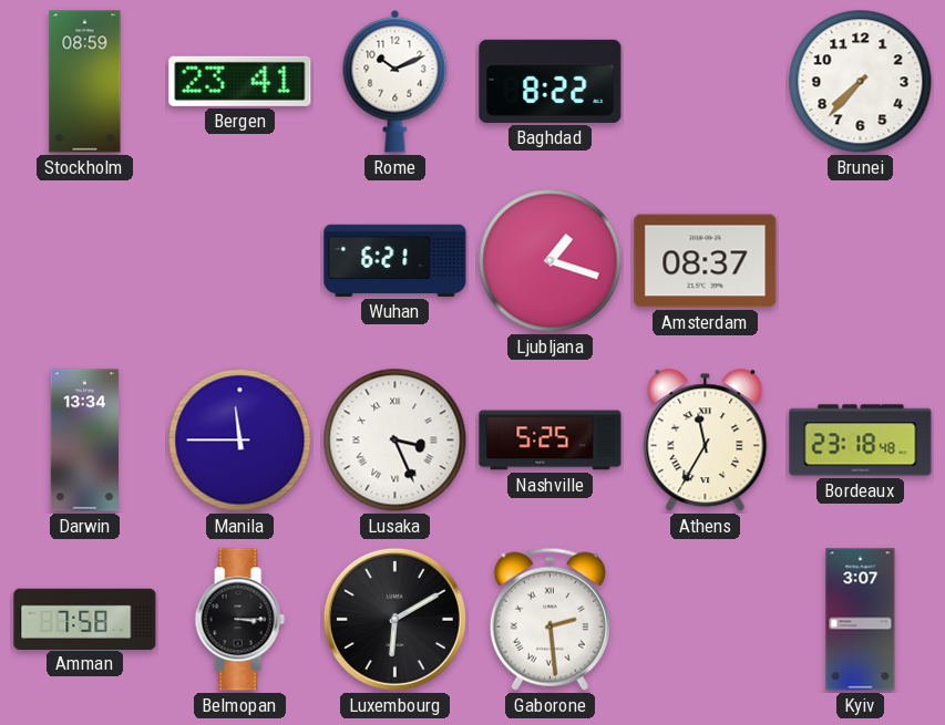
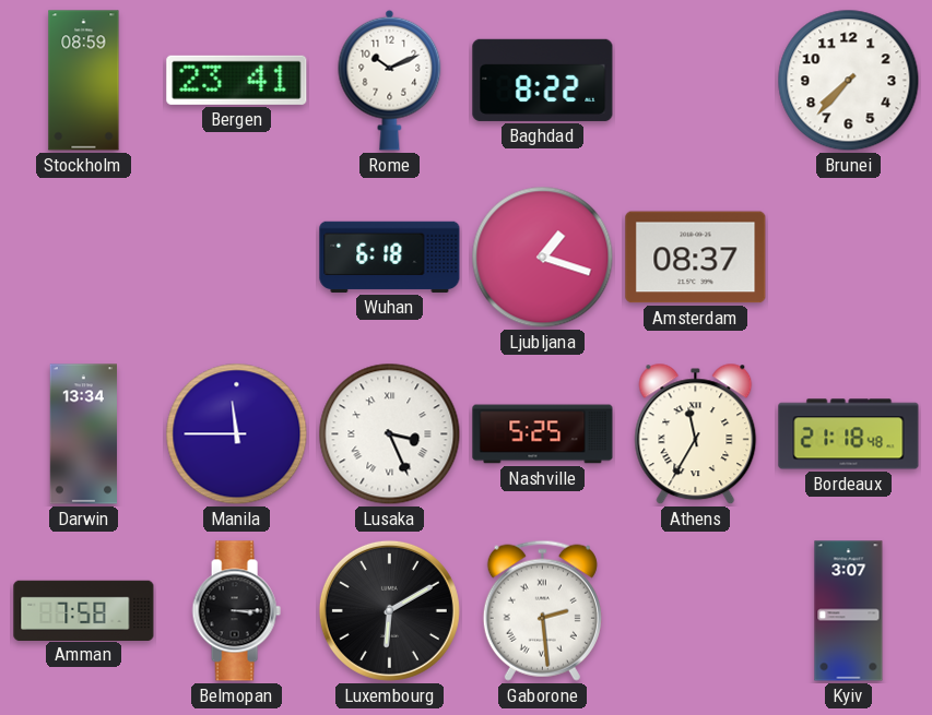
Wuhan: 6:21 -> 6:18 (390, 257)
Bordeaux: 23:18 -> 21:18 (849, 434)
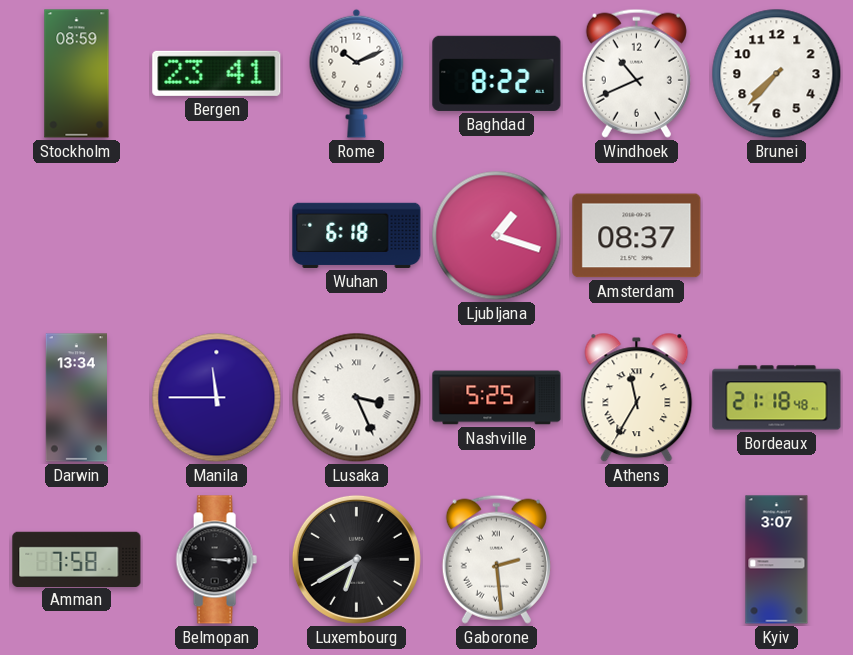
Windhoek: none -> 10:41 (636, 73)
Luxembourg: 6:10 -> 6:40 (356, 559)
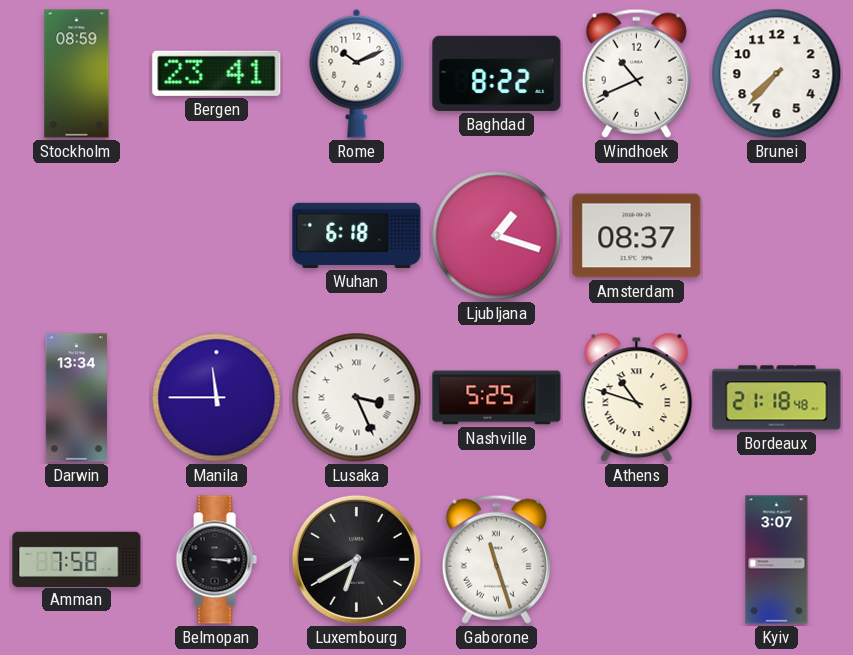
Athens: 11:35 -> 10:48 (637, 398)
Gaborone: 2:29 -> 11:27 (496, 559)
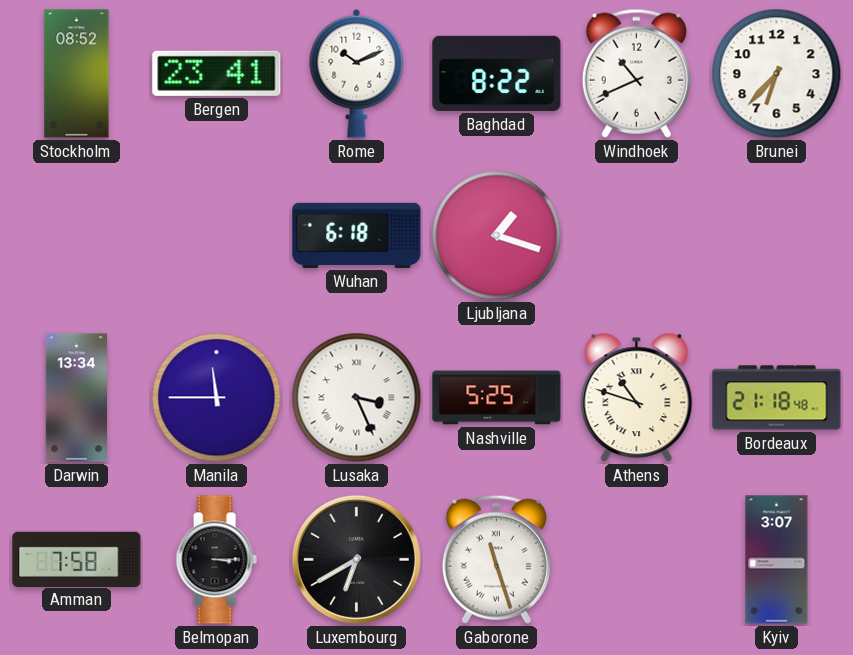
Stockholm: 08:59 -> 08:52 (77, 74)
Brunei: 7:37 -> 6:37 (777, 74)
Amsterdam: 08:37 -> none (637, 236)
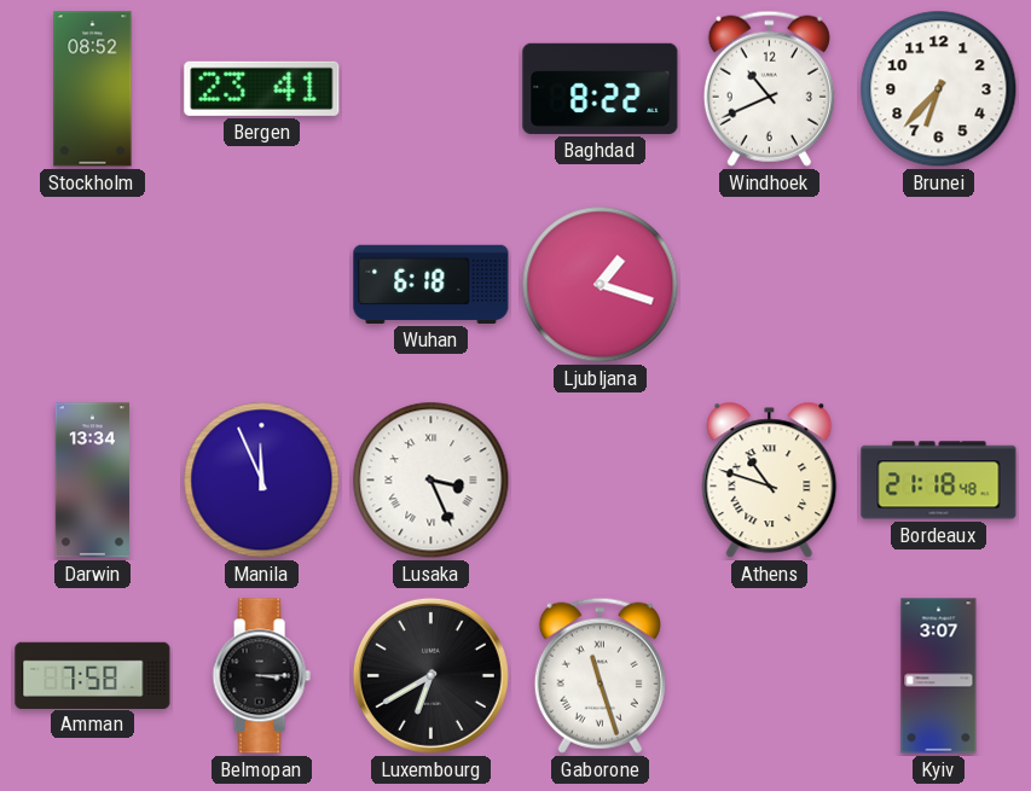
Rome: 10:11 -> none (357, 73)
Manila: 11:45 -> 11:56 (262, 481)
Nashville: 5:25 -> none (497, 398)
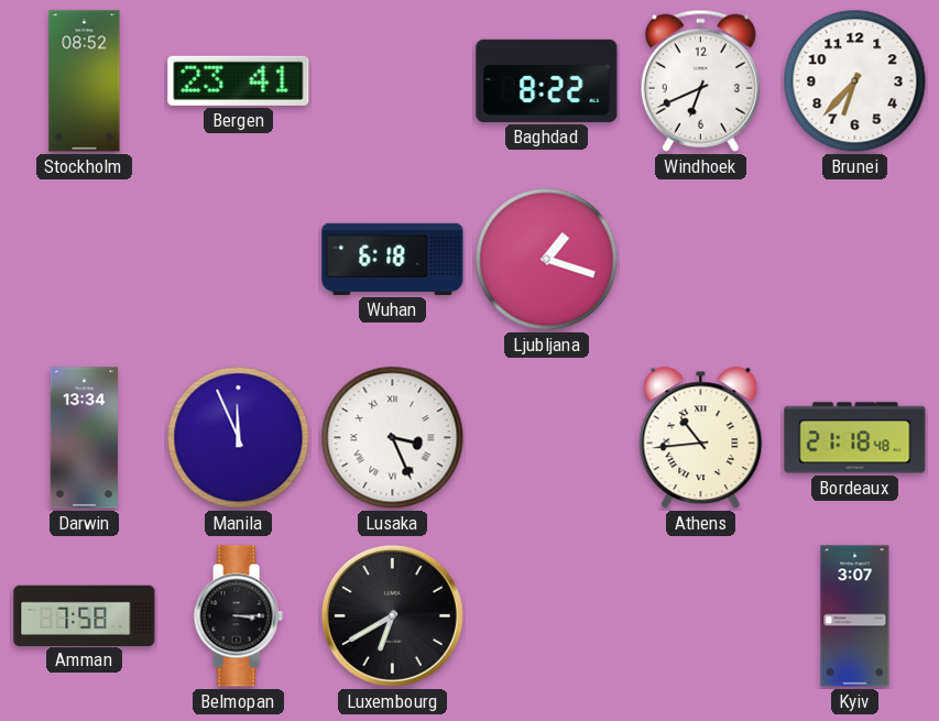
Windhoek: 10:41 -> 6:41 (700, 80)
Athens: 10:48 -> 10:44 (701, 438)
Gaborone: 11:27 -> none (600, 675)
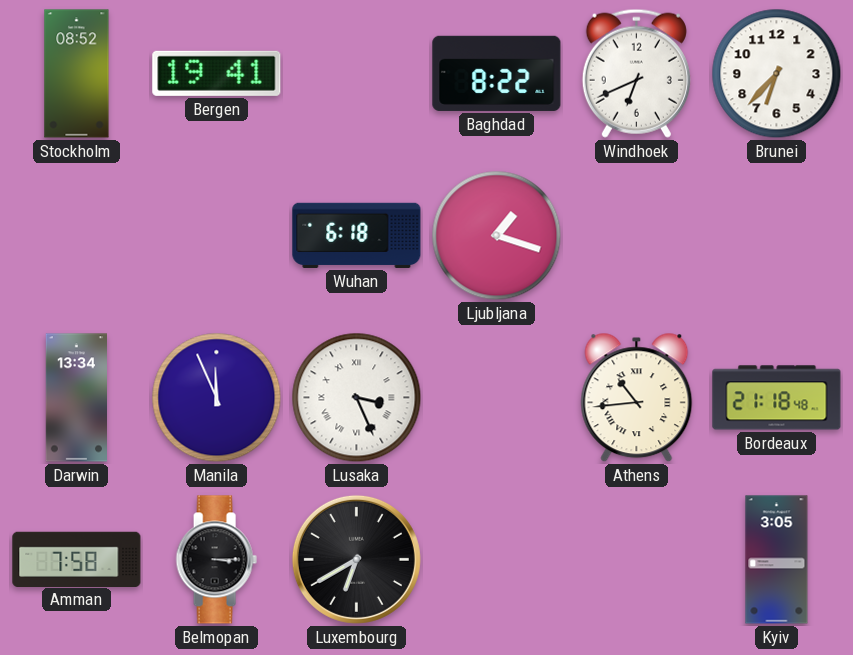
Bergen: 23:41 -> 19:41 (217, 73)
Kyiv: 3:07 -> 3:05 (777, 560)
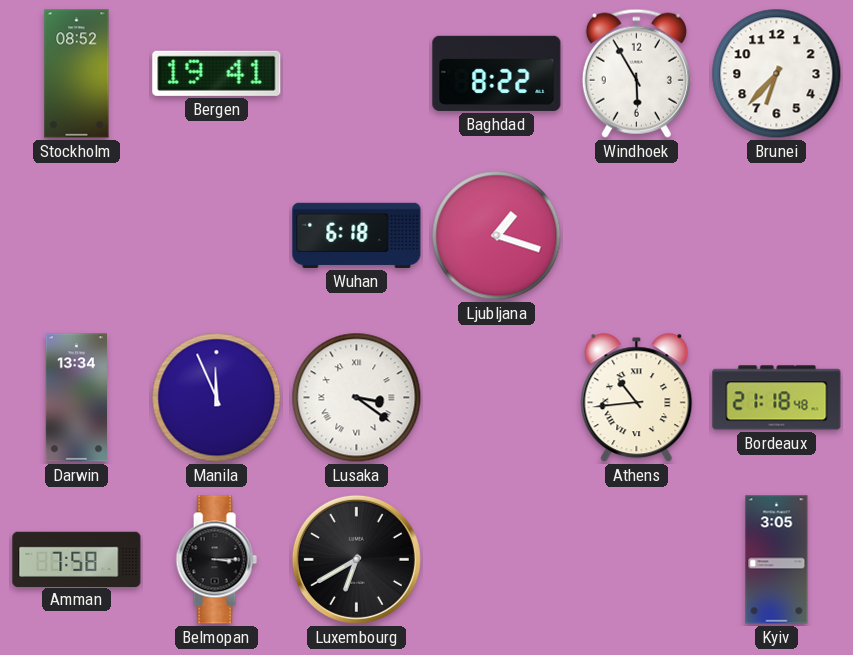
Windhoek: 6:41 -> 5:55 (636, 73)
Lusaka: 3:26 -> 3:21 (357, 398)
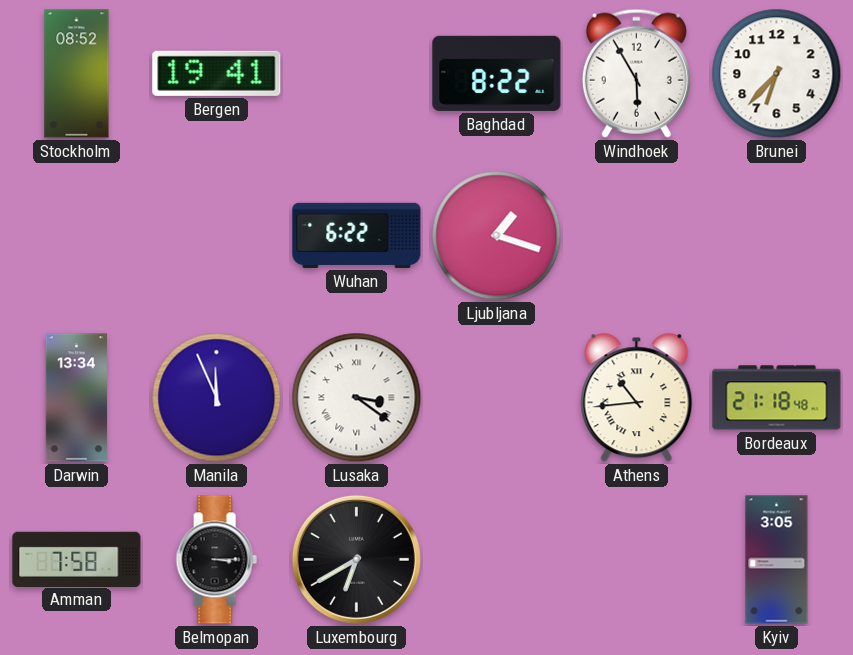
Wuhan: 6:18 -> 6:22 (357, 235)
